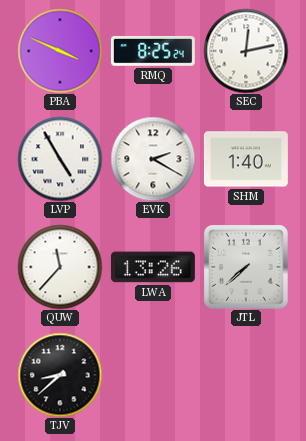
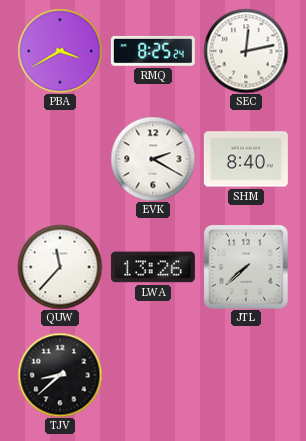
PBA: 3:49 -> 3:40 (60, 51)
LVP: 4:55 -> none (60, 159)
SHM: 1:40 -> 8:40 (246, 159)
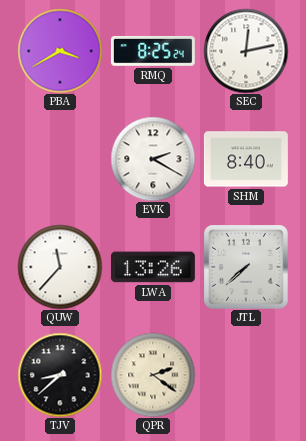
QPR: none -> 2:21 (153, 375)
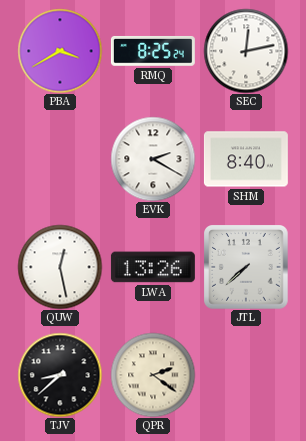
QUW: 11:37 -> 12:28 (60, 267)
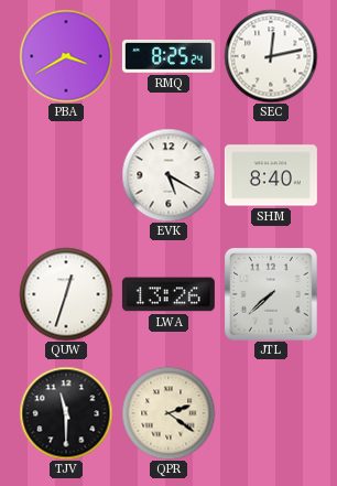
EVK: 2:20 -> 5:20 (168, 175)
QUW: 12:28 -> 12:33 (66, 294)
TJV: 8:38 -> 11:30 (66, 413)
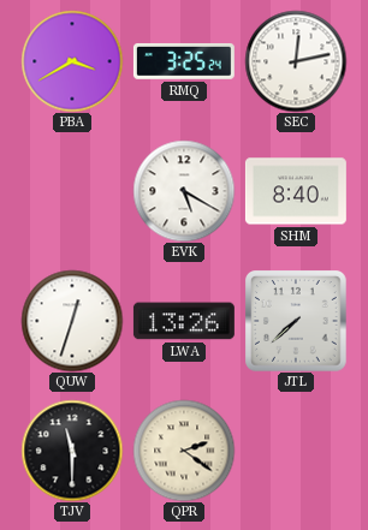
RMQ: 8:25 -> 3:25 (184, 61)
